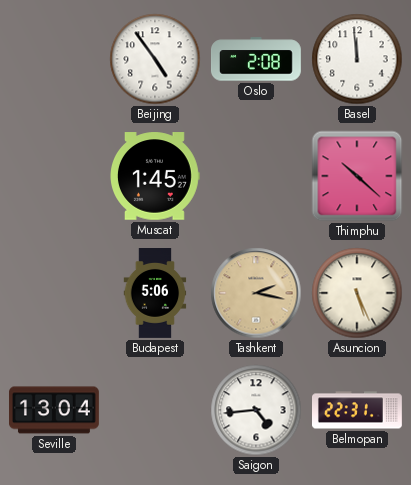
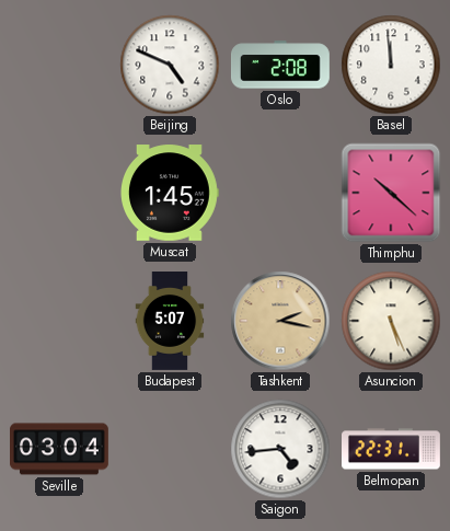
Beijing: 4:54 -> 4:49 (170, 65)
Budapest: 5:06 -> 5:07 (170, 322)
Seville: 13:04 -> 03:04 (60, 449)
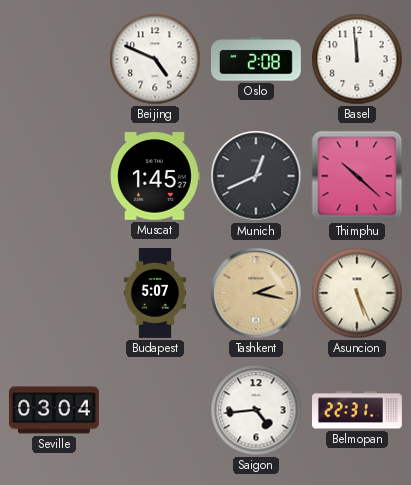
Munich: none -> 12:41 (256, 176)
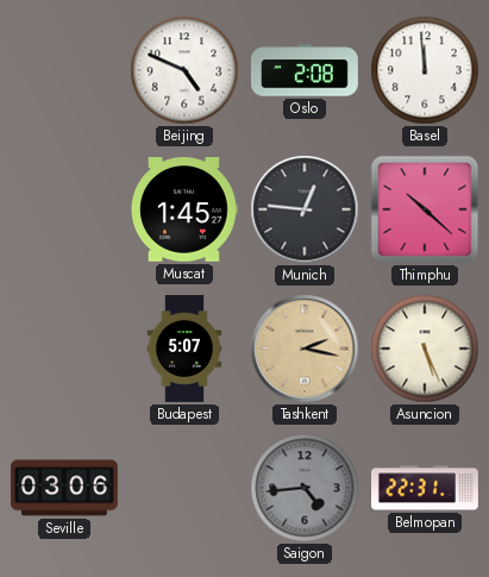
Munich: 12:41 -> 12:46 (305, 209)
Seville: 03:04 -> 03:06 (65, 488)
Saigon dial: white -> grey (305, 488)
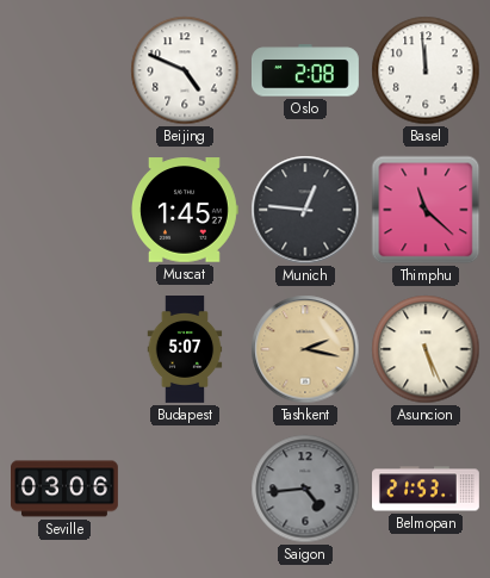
Thimphu: 10:22 -> 11:22 (426, 210)
Belmopan: 22:31 -> 21:53 (427, 489)
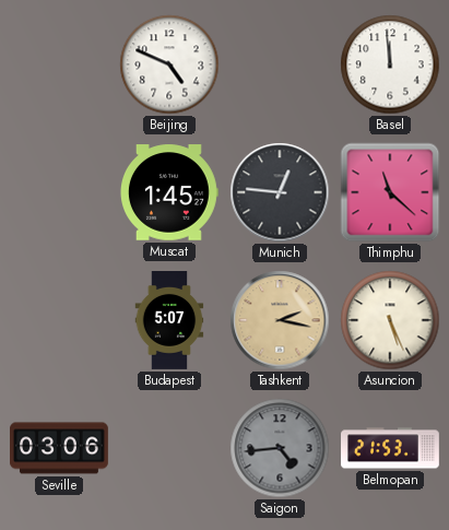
Oslo: 2:08 -> none (305, 70)
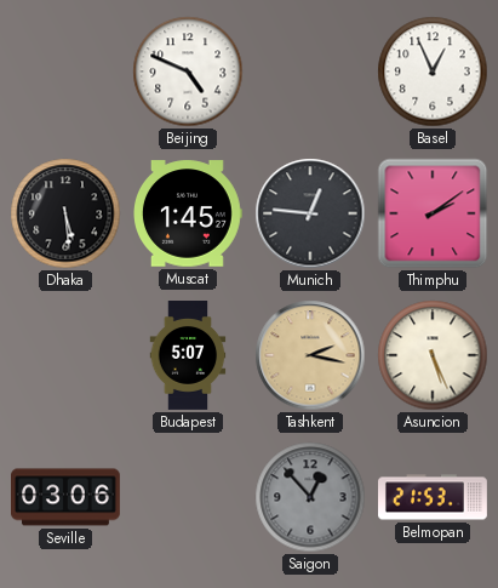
Basel: 11:59 -> 12:56 (433, 72)
Dhaka: none -> 5:29 (65, 213)
Thimphu: 11:22 -> 2:09 (433, 213)
Saigon: 4:44 -> 12:53 (310, 497)
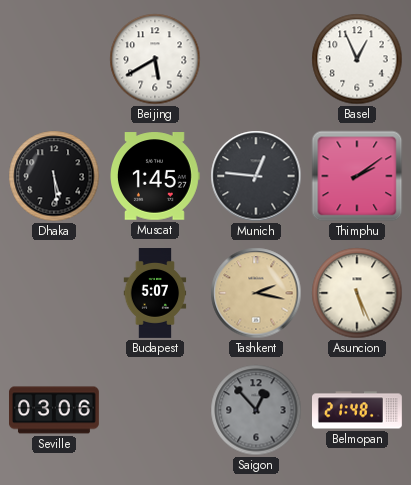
Beijing: 4:49 -> 5:40 (155, 59)
Belmopan: 21:53 -> 21:48 (358, 410)
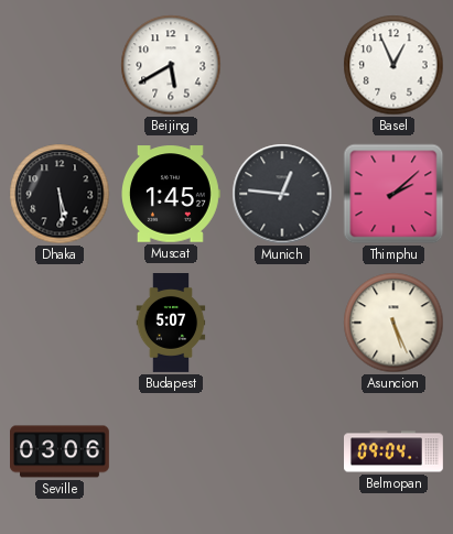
Thimphu: 2:09 -> 2:08 (393, 194)
Tashkent: 2:17 -> none (256, 293)
Saigon: 12:53 -> none (256, 410)
Belmopan: 21:48 -> 09:04 (395, 451)
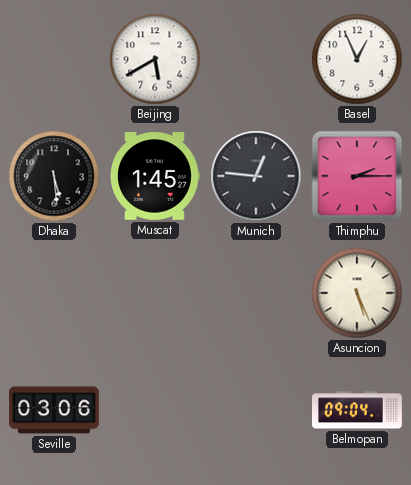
Thimphu: 2:08 -> 2:15 (357, 176)
Budapest: 5:07 -> none (171, 324)
